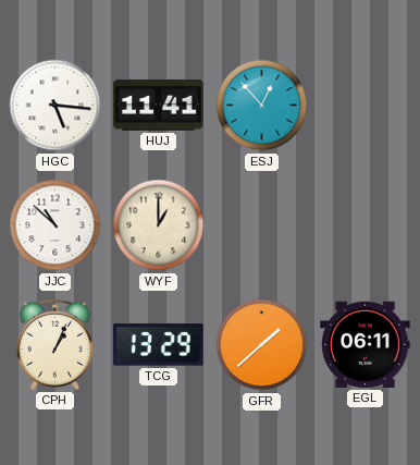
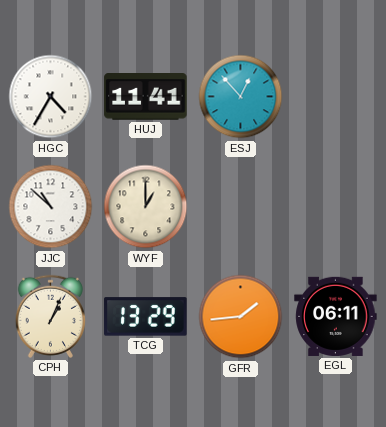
HGC: 5:16 -> 4:35 (51, 97)
GFR: 1:38 -> 1:44 (241, 317)
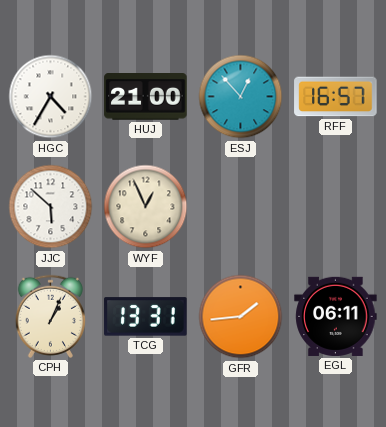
HUJ: 11:41 -> 21:00 (146, 97)
RFF: none -> 16:57 (336, 97)
JJC: 10:52 -> 5:52 (51, 207)
WYF: 1:00 -> 12:56 (146, 207)
TCG: 13:29 -> 13:31 (146, 317)
